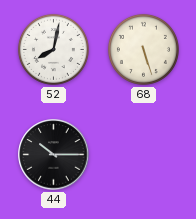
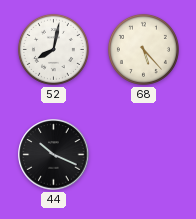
68: 5:27 -> 5:23 (143, 49)
44: 10:15 -> 10:19 (54, 155)
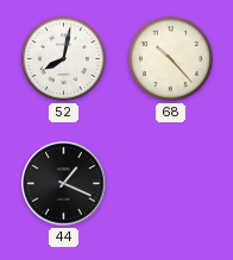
68: 5:23 -> 10:23 (170, 58)
44: 10:19 -> 1:19 (64, 184)
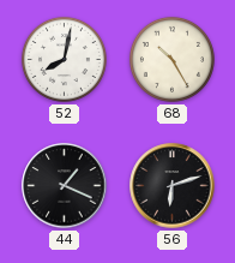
68: 10:23 -> 10:25 (171, 59)
56: none -> 6:12 (173, 186)
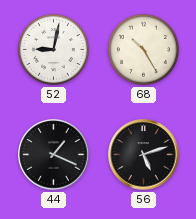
52: 8:02 -> 9:02 (53, 49)
56: 6:12 -> 5:12 (144, 155)
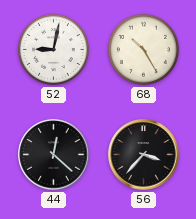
44: 1:19 -> 12:22 (54, 155)
56: 5:12 -> 3:37 (144, 155)
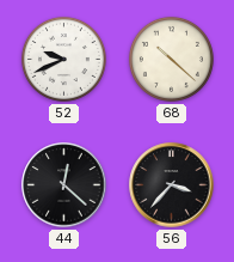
52: 9:02 -> 9:41 (63, 59)
68: 10:25 -> 10:22 (171, 59)
